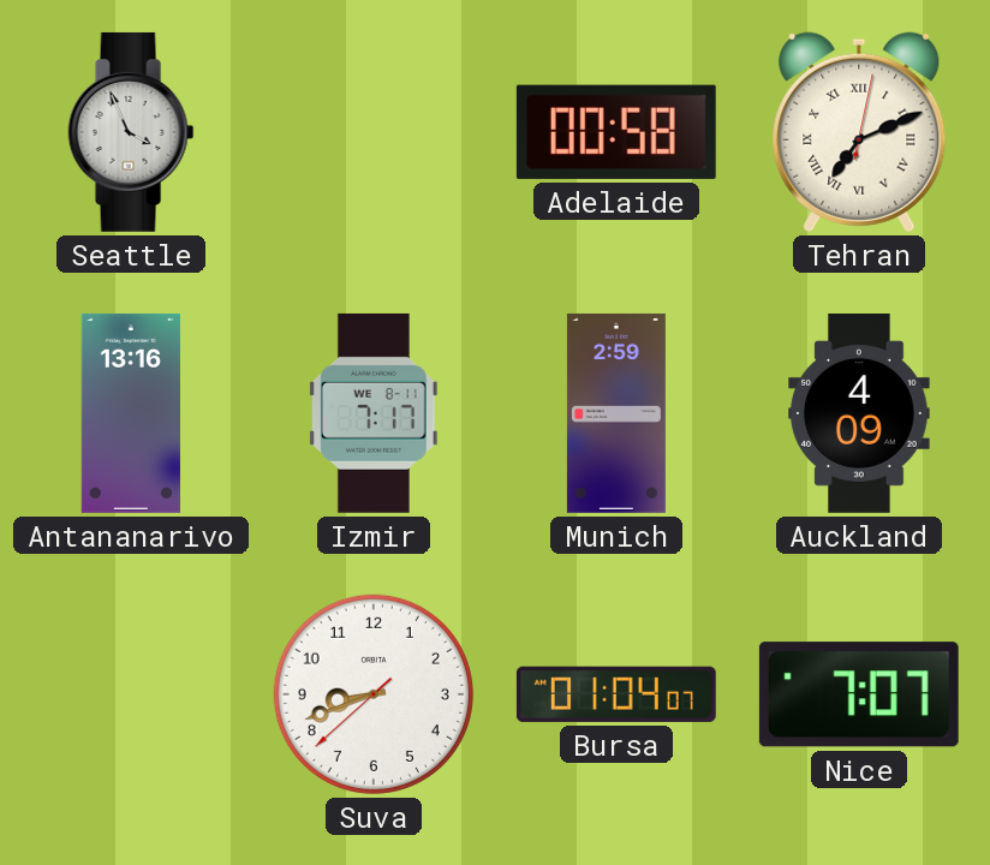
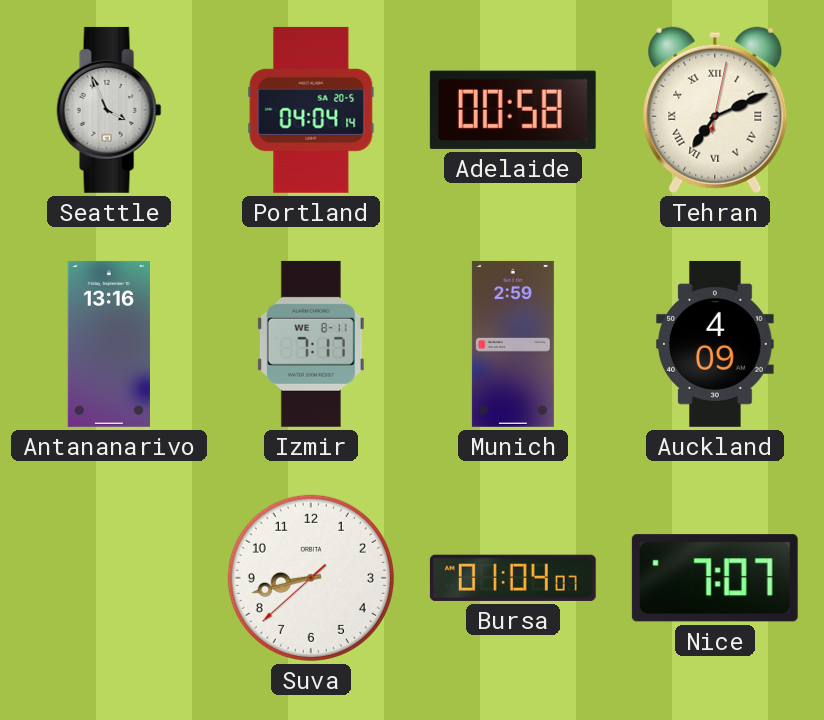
Portland: none -> 04:04 (311, 110)
Suva: 8:41 -> 8:42 (311, 578)
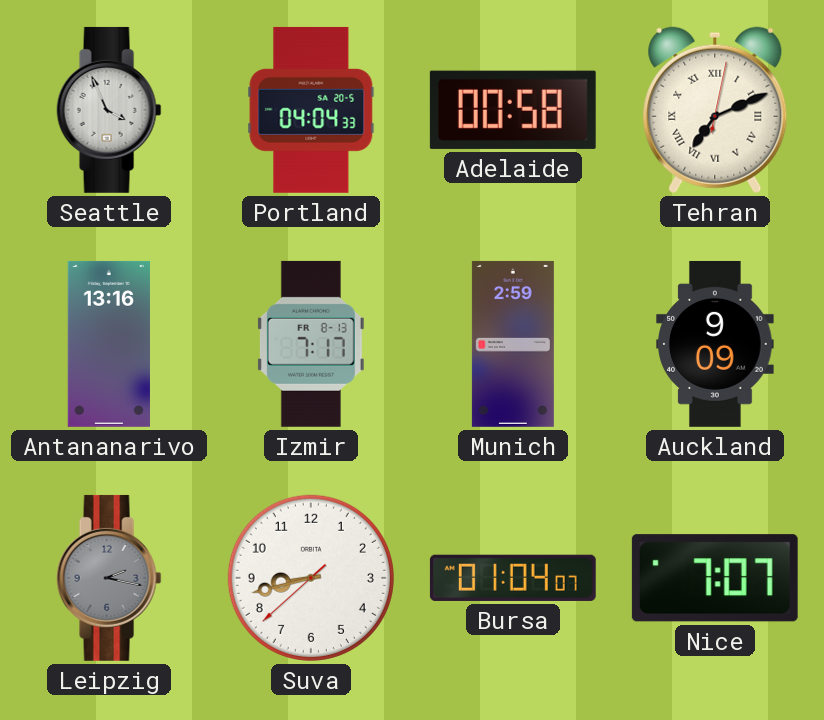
Portland: 04:04:14 -> 04:04:33 (311, 110)
Izmir date: WE 8-11 -> FR 8-13 (311, 344)
Auckland: 4:09 -> 9:09 (715, 344)
Leipzig: none -> 2:17 (109, 578)
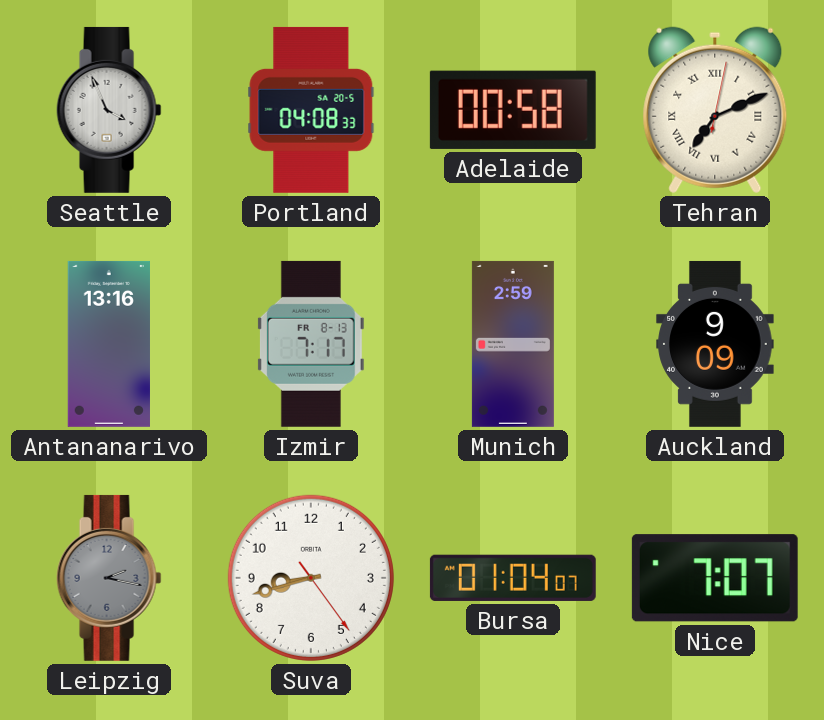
Portland: 04:04 -> 04:08 (311, 110)
Suva: 8:42:38 -> 8:42:24 (311, 578)
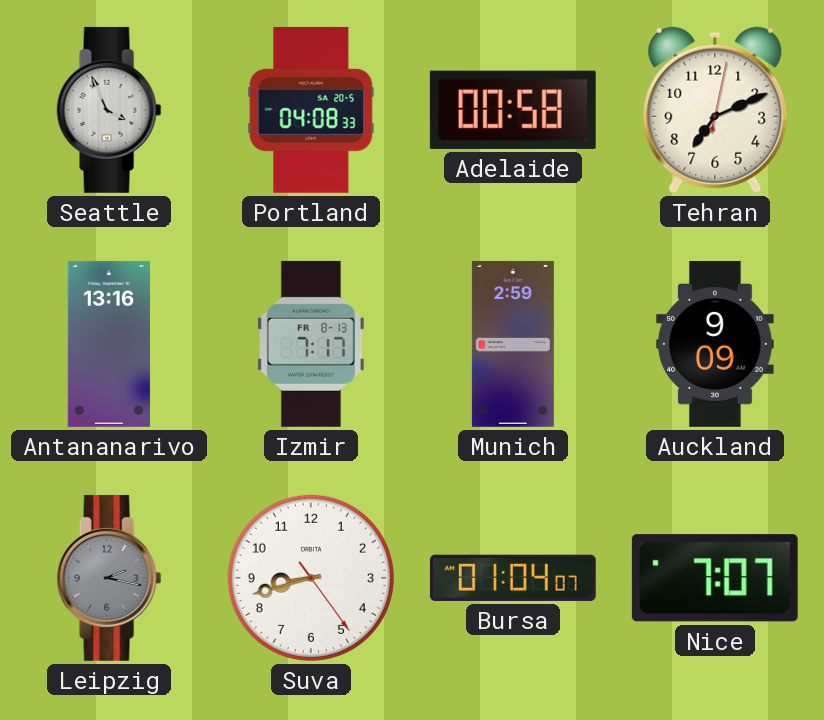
Tehran numerals: Roman -> Arabic (715, 110)
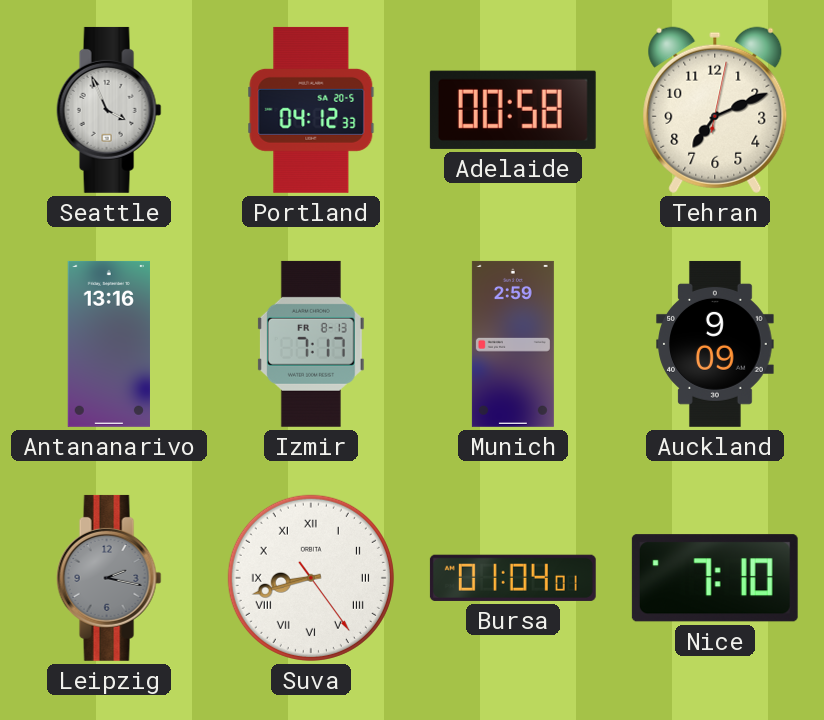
Portland: 04:08 -> 04:12 (311, 110)
Suva numerals: Arabic -> Roman (311, 578)
Bursa: 01:04:07 -> 01:04:01 (513, 578)
Nice: 7:07 -> 7:10 (715, 578)
